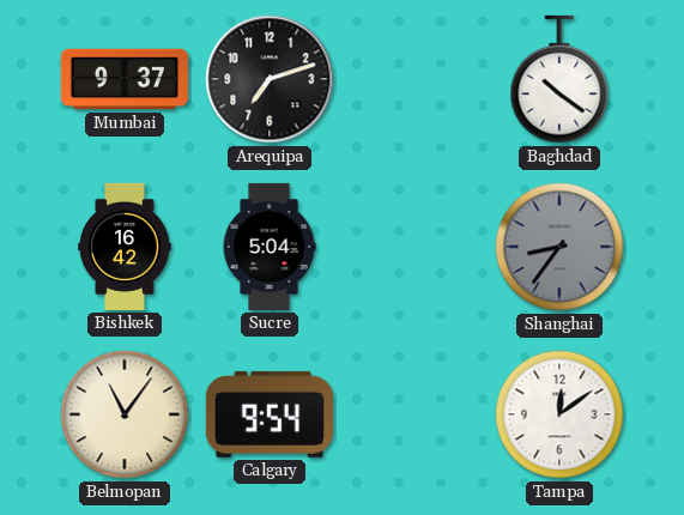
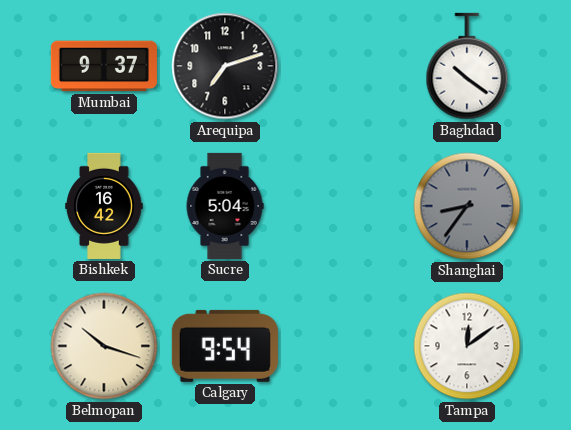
Belmopan: 11:06 -> 10:18 (104, 346)
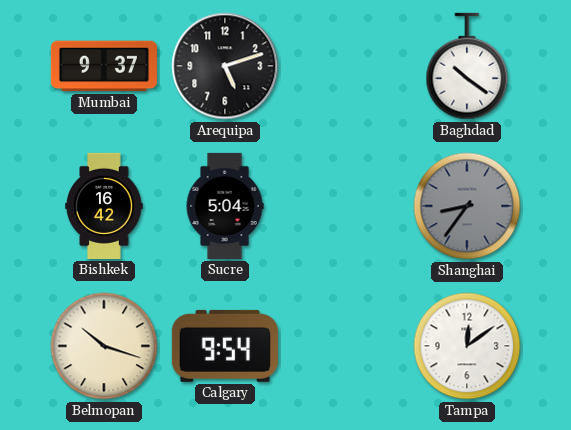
Arequipa: 7:12 -> 5:12 (225, 66)
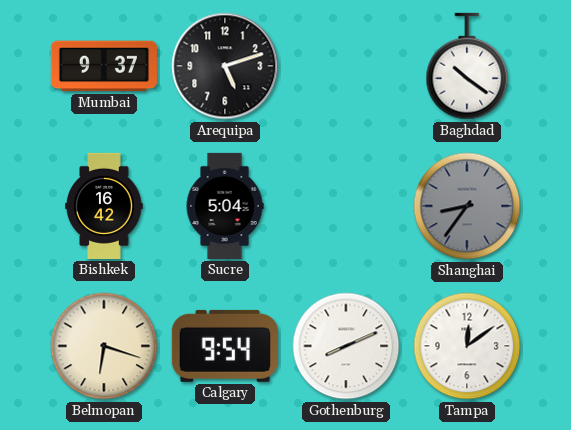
Belmopan: 10:18 -> 6:18 (104, 346)
Gothenburg: none -> 8:11 (346, 346)
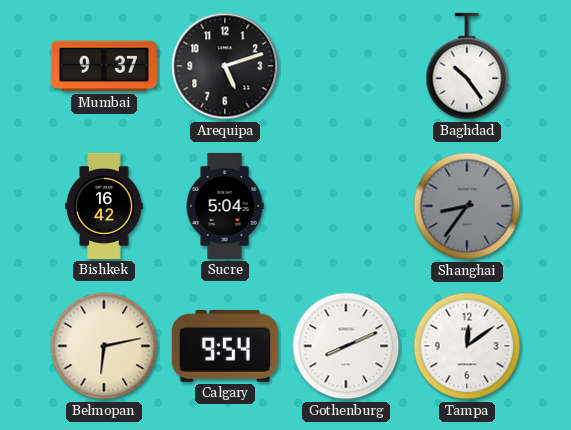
Baghdad: 10:21 -> 10:24 (467, 66)
Belmopan: 6:18 -> 6:13 (104, 346)
